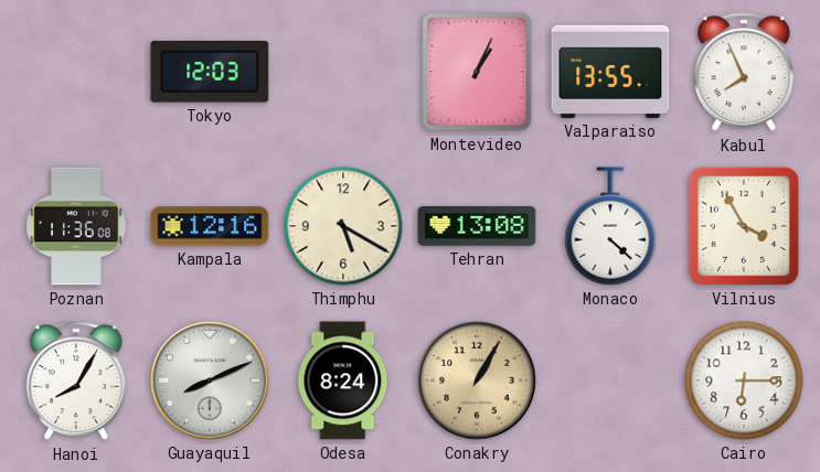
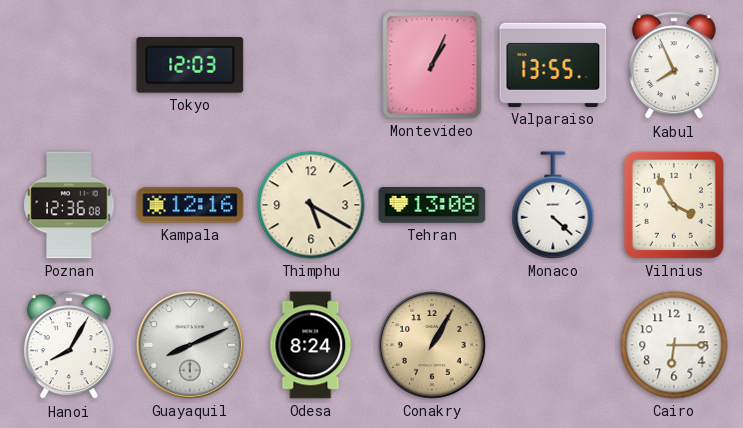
Poznan: 11:36 -> 12:36 (69, 205)
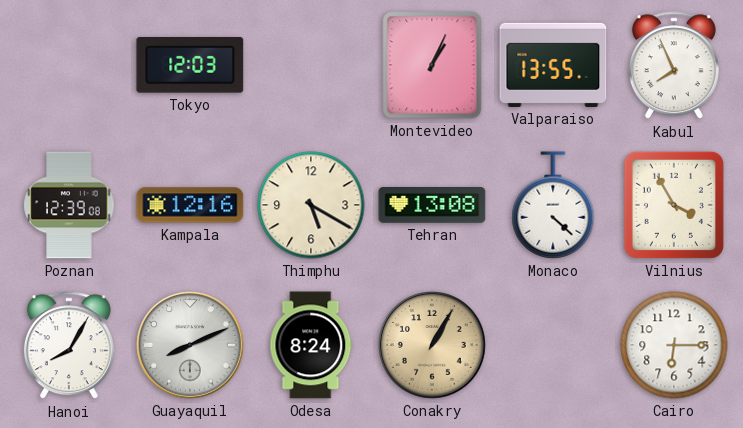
Poznan: 12:36 -> 12:39 (69, 205)
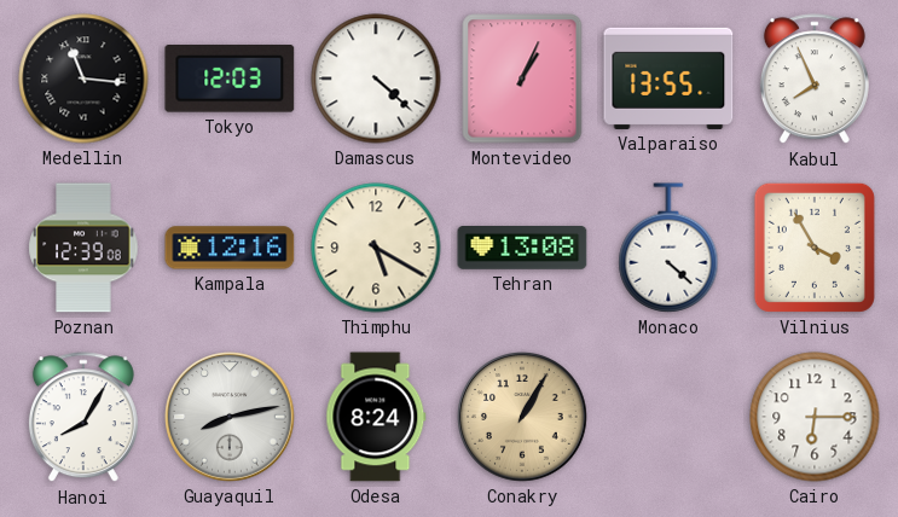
Medellin: none -> 11:16 (83, 79)
Damascus: none -> 4:22 (376, 79)
Guayaquil: 8:11 -> 8:13 (231, 418)
